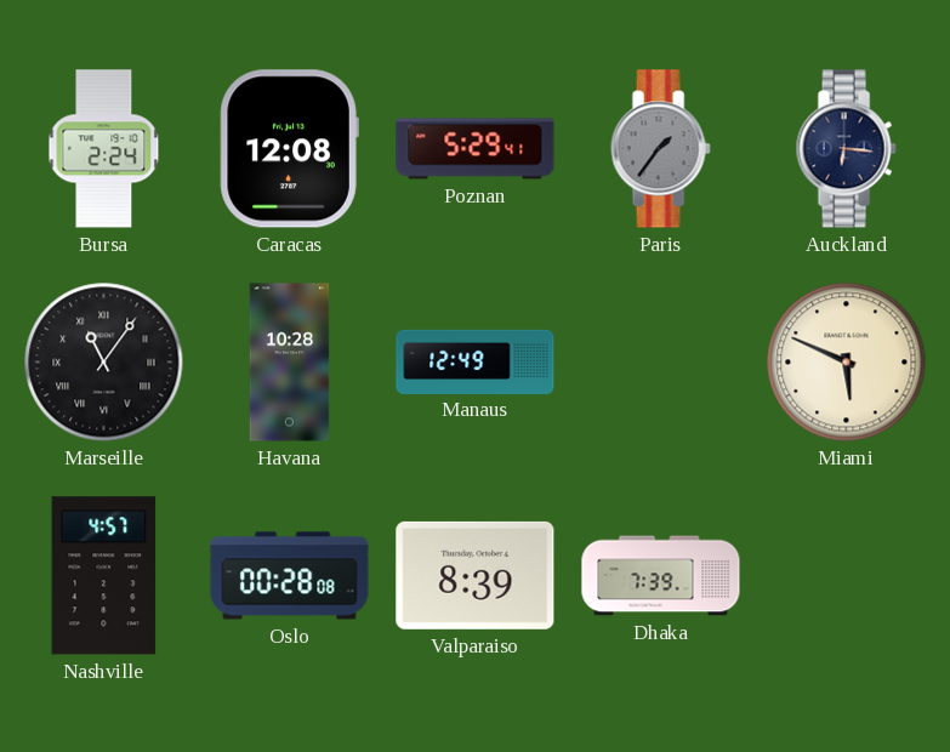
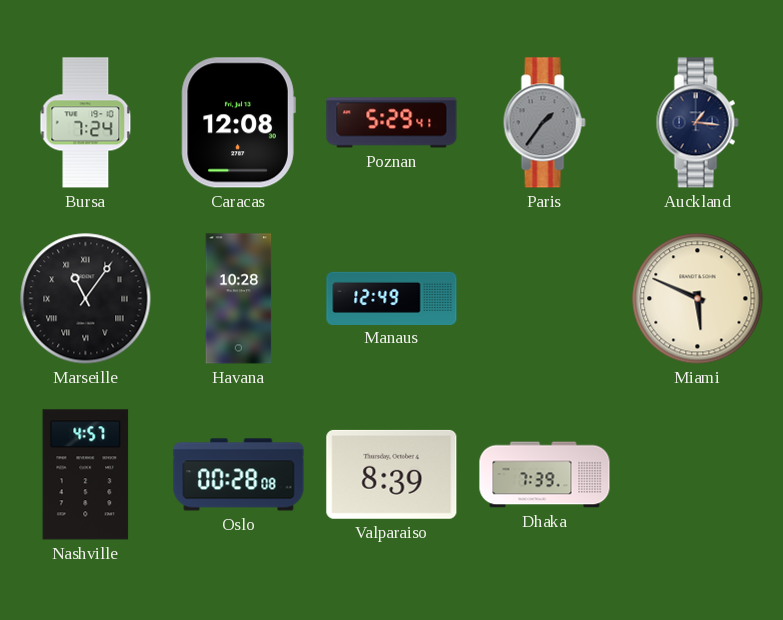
Bursa: 2:24 -> 7:24 (86, 123)
Auckland: 6:16 -> 1:16 (697, 123)
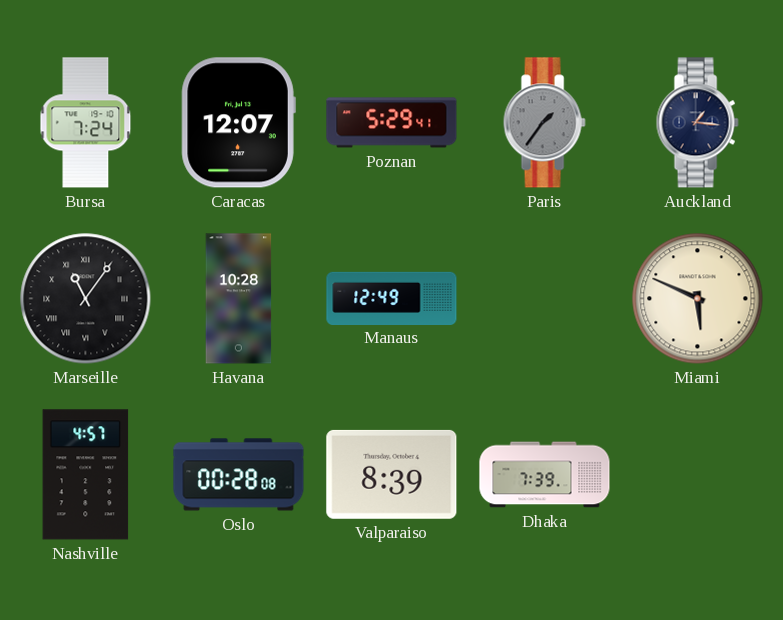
Caracas: 12:08 -> 12:07 (238, 123)
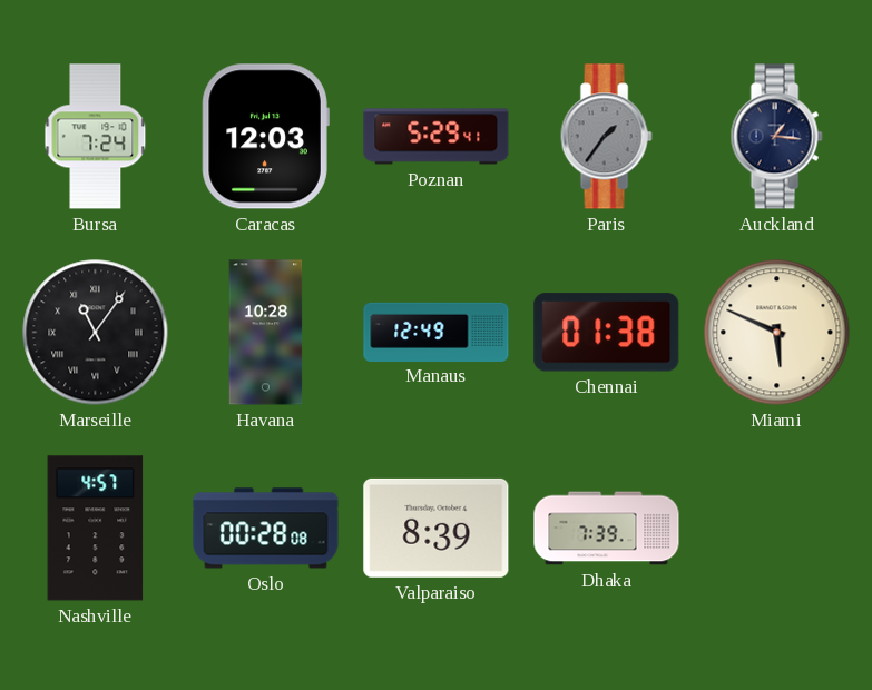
Caracas: 12:07 -> 12:03 (265, 137)
Chennai: none -> 01:38 (607, 333)
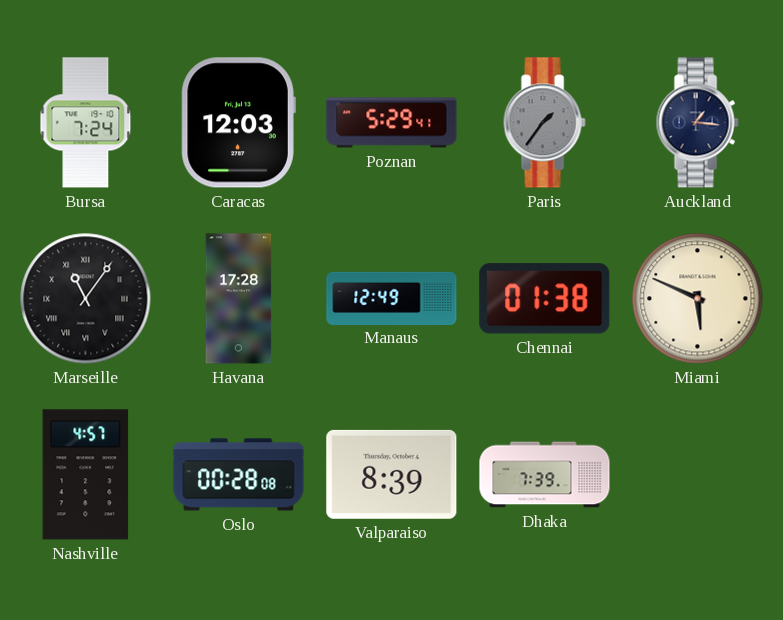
Havana: 10:28 -> 17:28 (239, 299)
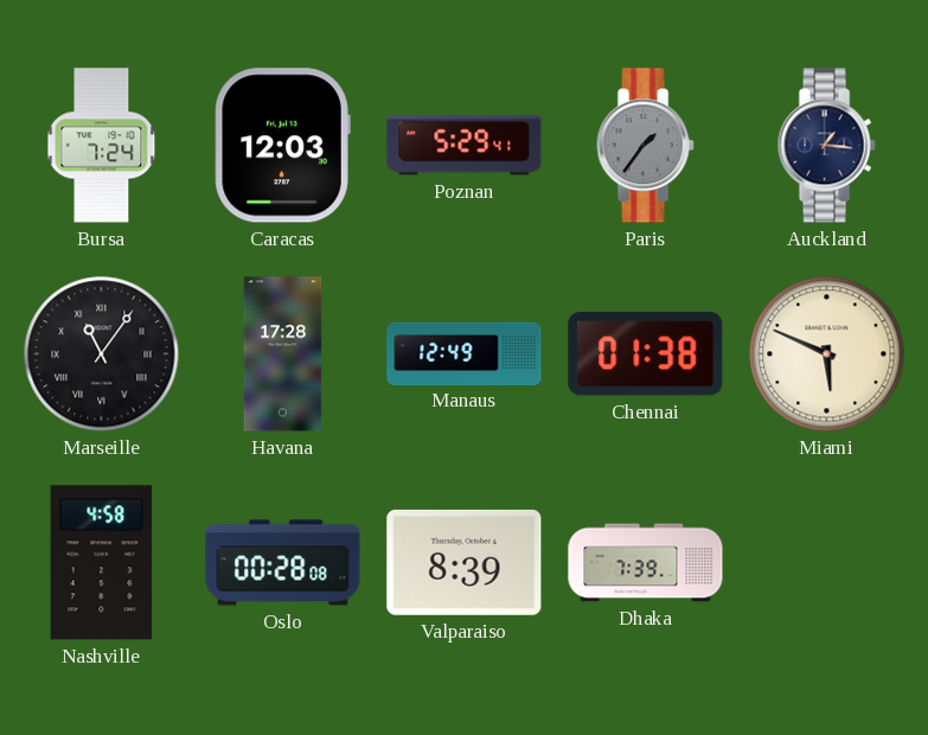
Nashville: 4:57 -> 4:58 (102, 563)
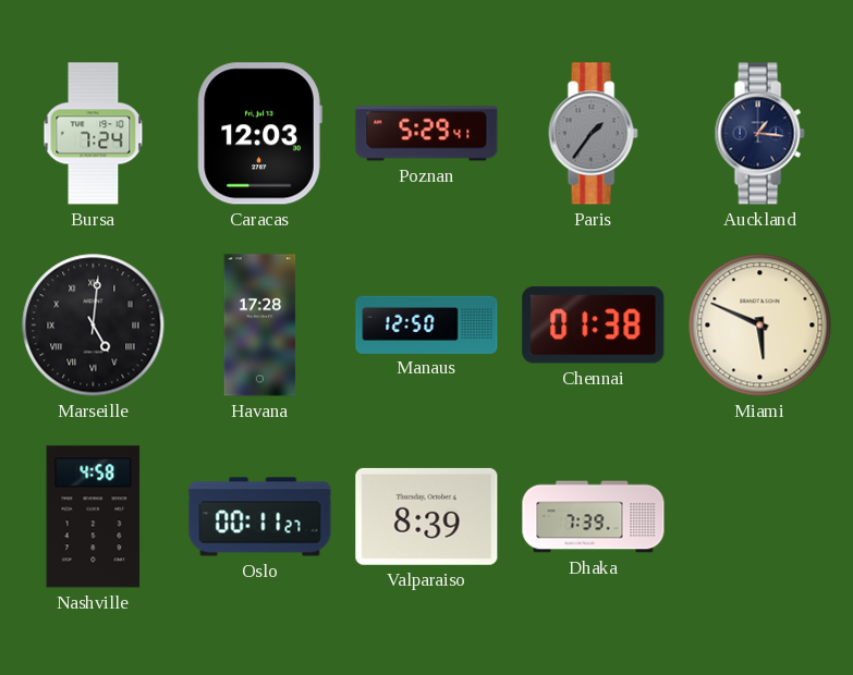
Marseille: 11:06 -> 5:01 (94, 326)
Manaus: 12:49 -> 12:50 (427, 324)
Oslo: 00:28 -> 00:11 (260, 517)
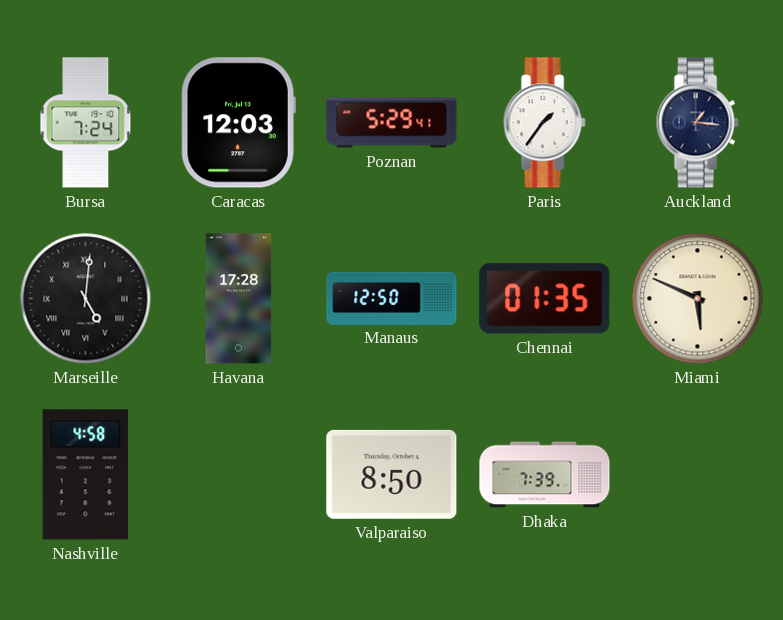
Paris dial: grey -> white (544, 123)
Chennai: 01:38 -> 01:35 (545, 299)
Oslo: 00:11 -> none (260, 517)
Valparaiso: 8:39 -> 8:50 (392, 474)
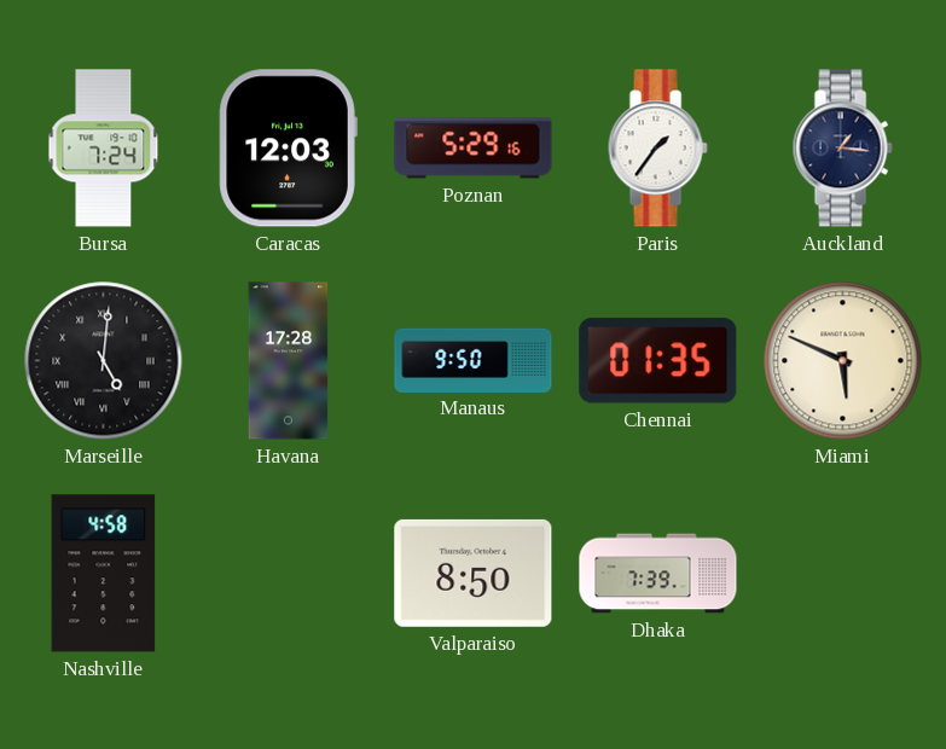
Poznan: 5:29:41 -> 5:29:16 (474, 149)
Manaus: 12:50 -> 9:50 (474, 360)
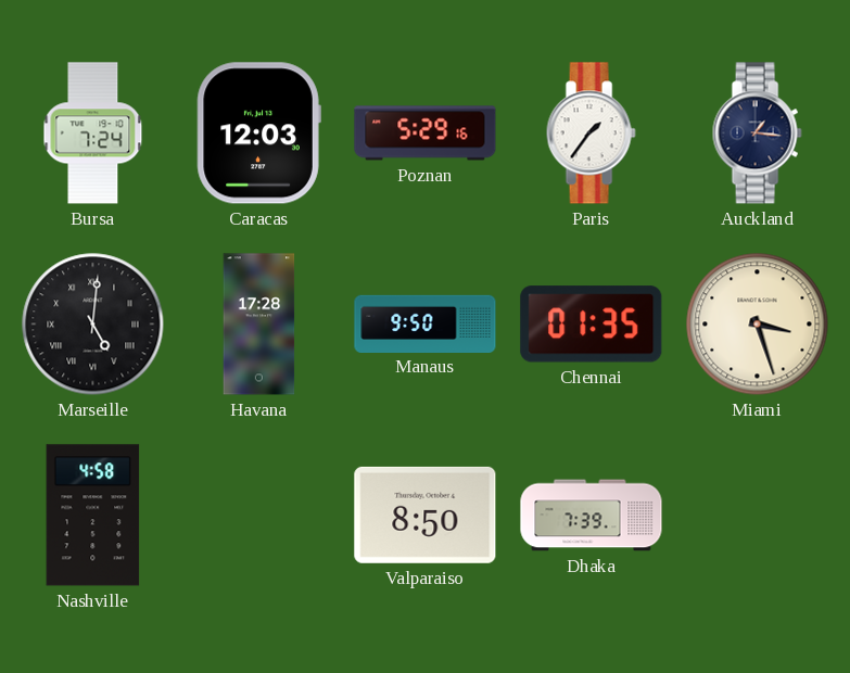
Miami: 5:49 -> 3:27 (758, 325)
